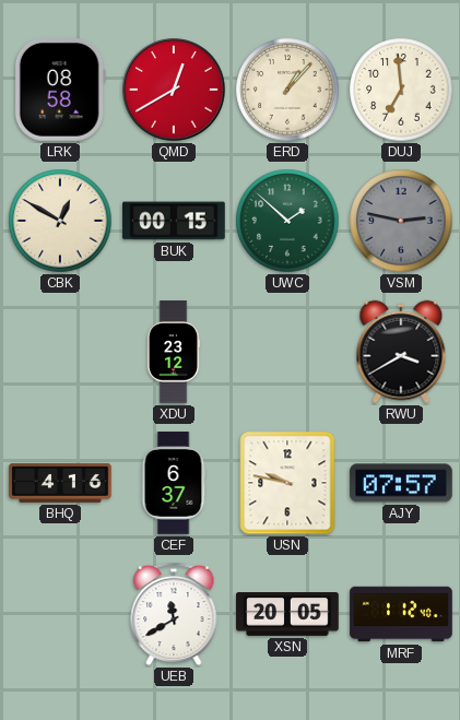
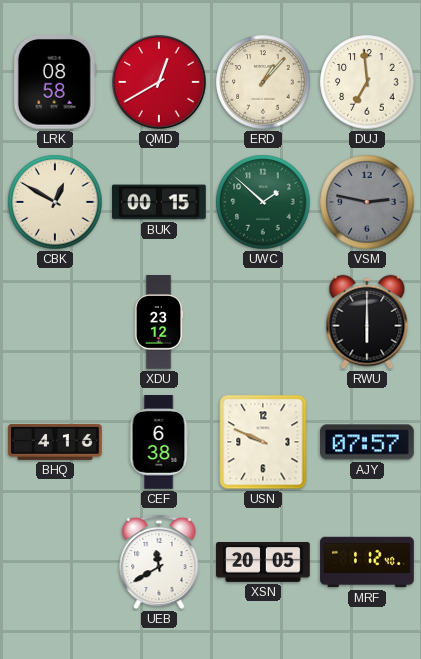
RWU: 3:40 -> 6:00 (367, 322)
CEF: 6:37 -> 6:38 (159, 442)
USN: 9:47 -> 9:49 (263, 442)
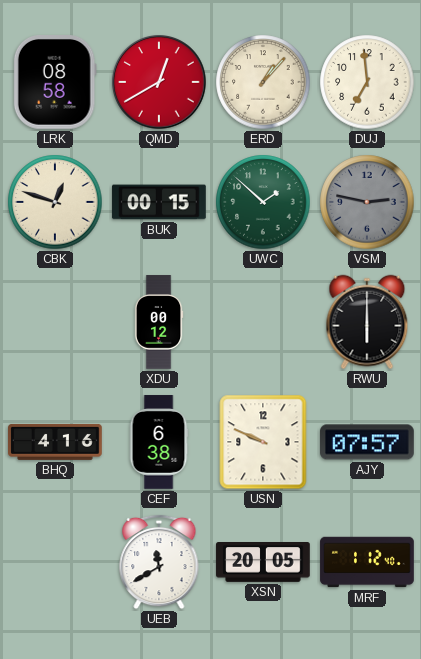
CBK: 12:50 -> 12:48 (55, 202)
XDU: 23:12 -> 00:12 (159, 322)
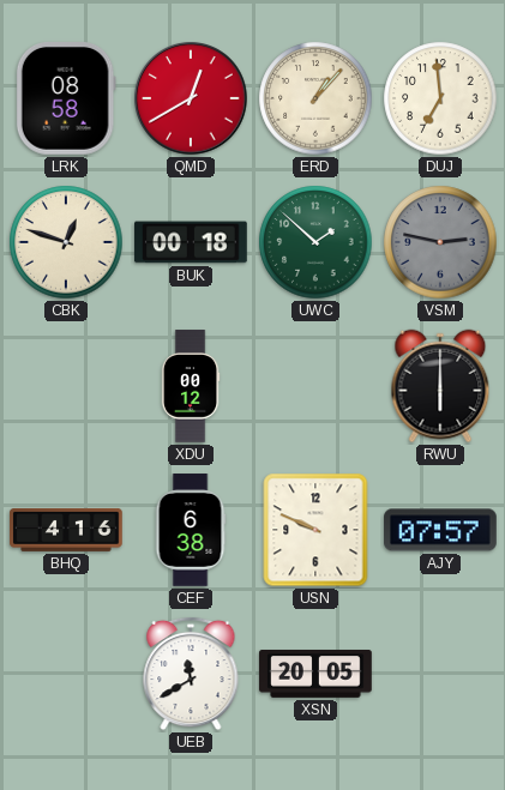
BUK: 00:15 -> 00:18 (191, 242)
MRF: 1:12 -> none (367, 562)
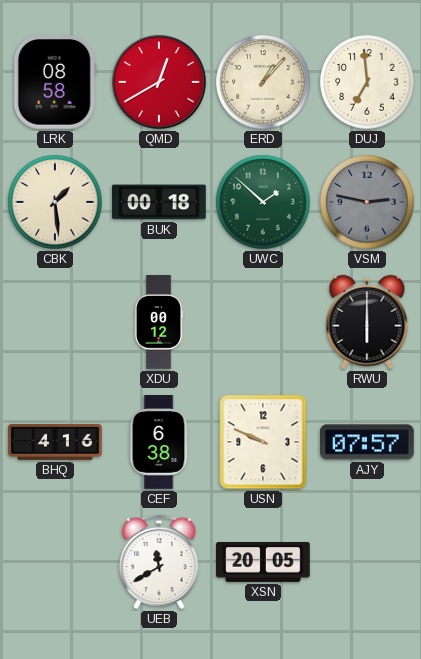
CBK: 12:48 -> 1:29 (55, 202)
